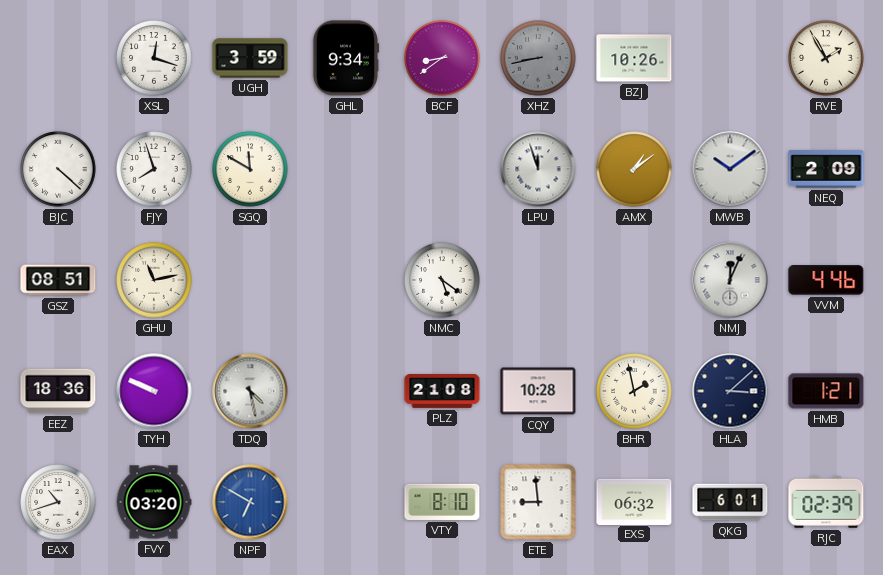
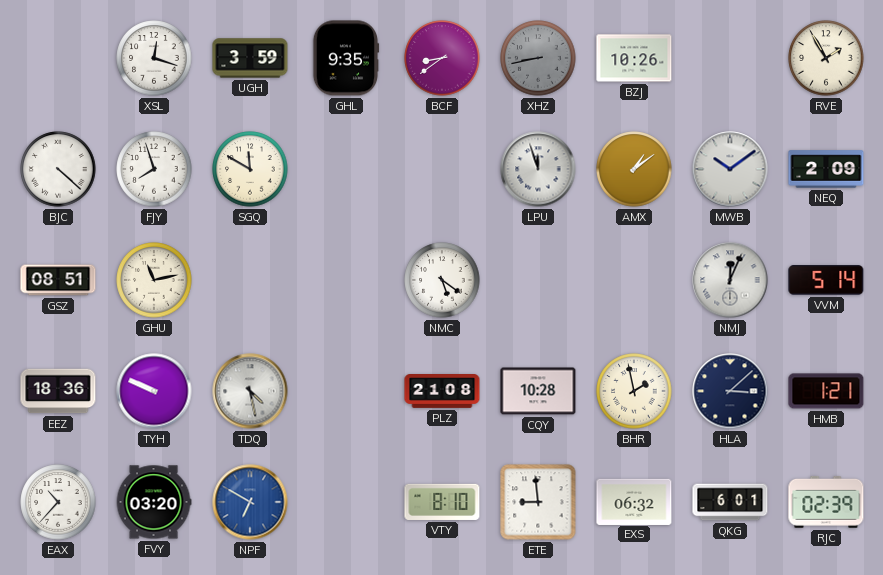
GHL: 9:34 -> 9:35 (346, 58)
VVM: 4:46 -> 5:14 (826, 280)
EAX: 10:42 -> 10:37 (58, 502)
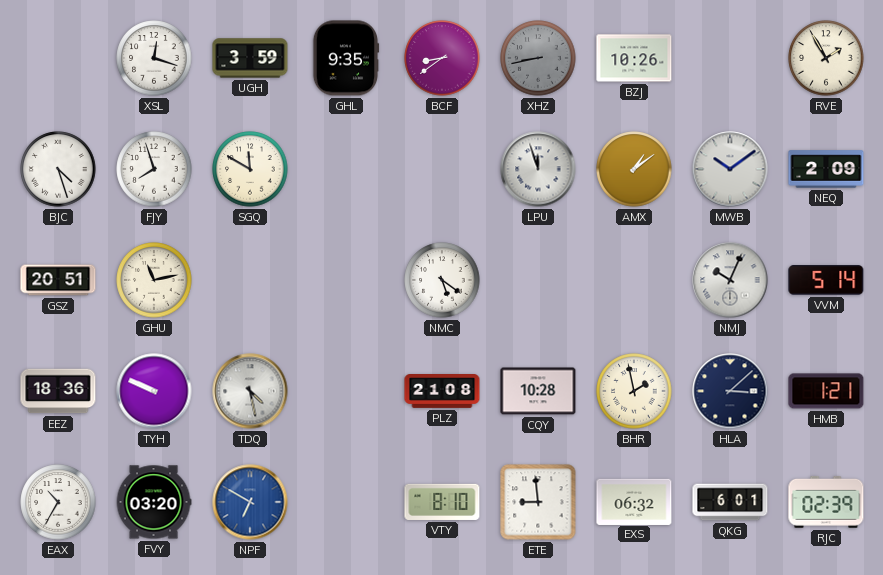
BJC: 4:22 -> 4:27 (58, 169)
GSZ: 08:51 -> 20:51 (58, 280)
NMJ: 12:04 -> 10:04 (730, 280)
EAX: 10:37 -> 10:35 (58, 502)
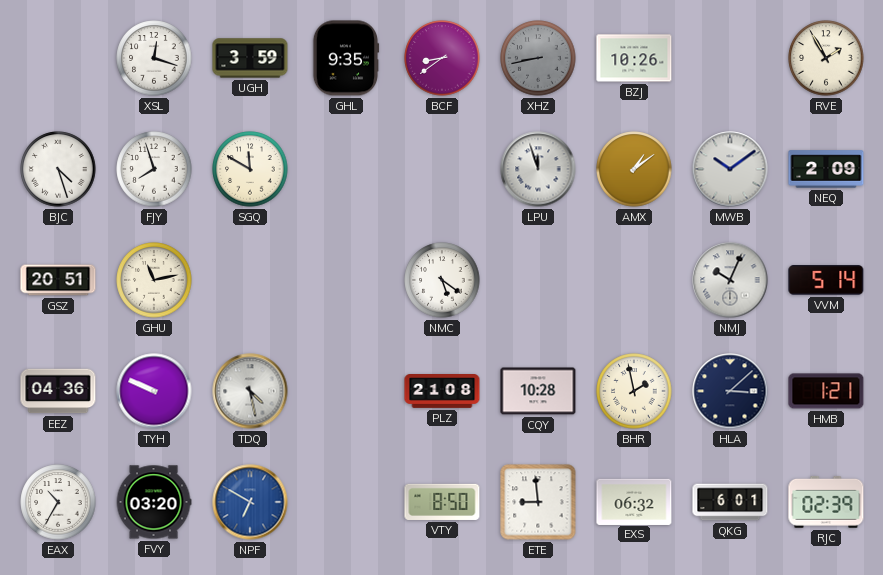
EEZ: 18:36 -> 04:36 (58, 391)
VTY: 8:10 -> 8:50 (442, 502)
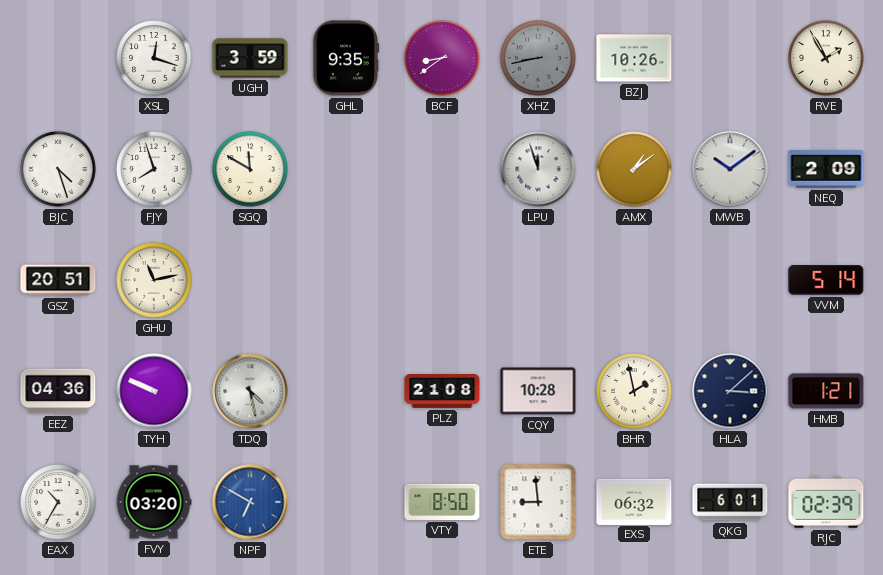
NMC: 5:21 -> none (442, 280)
NMJ: 10:04 -> none (730, 280)
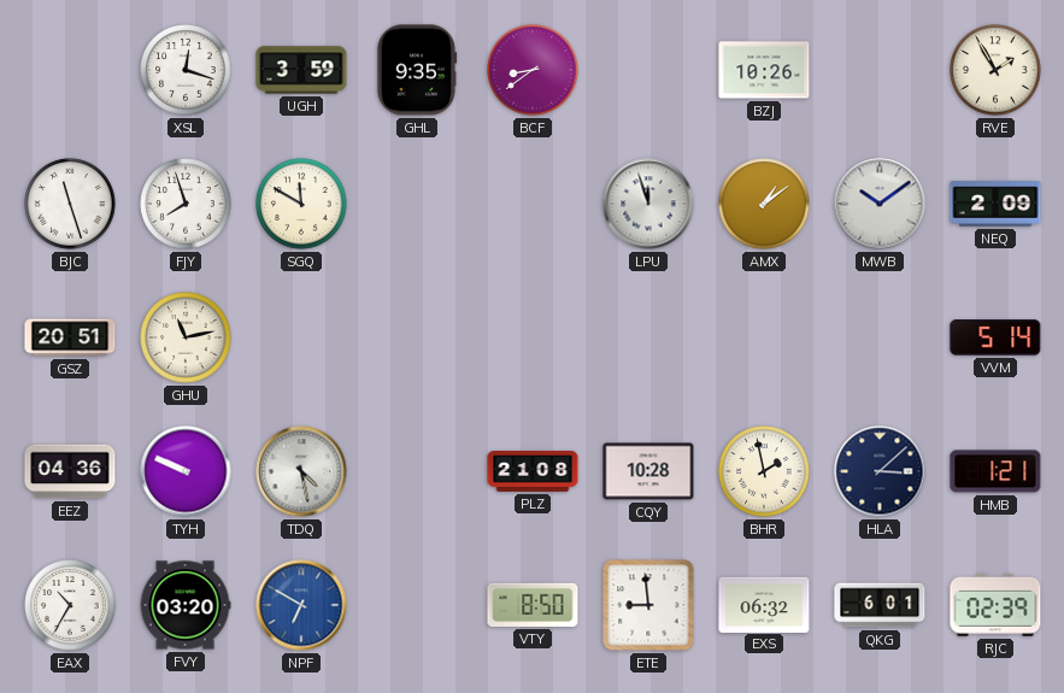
XHZ: 8:43 -> none (538, 58)
BJC: 4:27 -> 11:27 (70, 204)
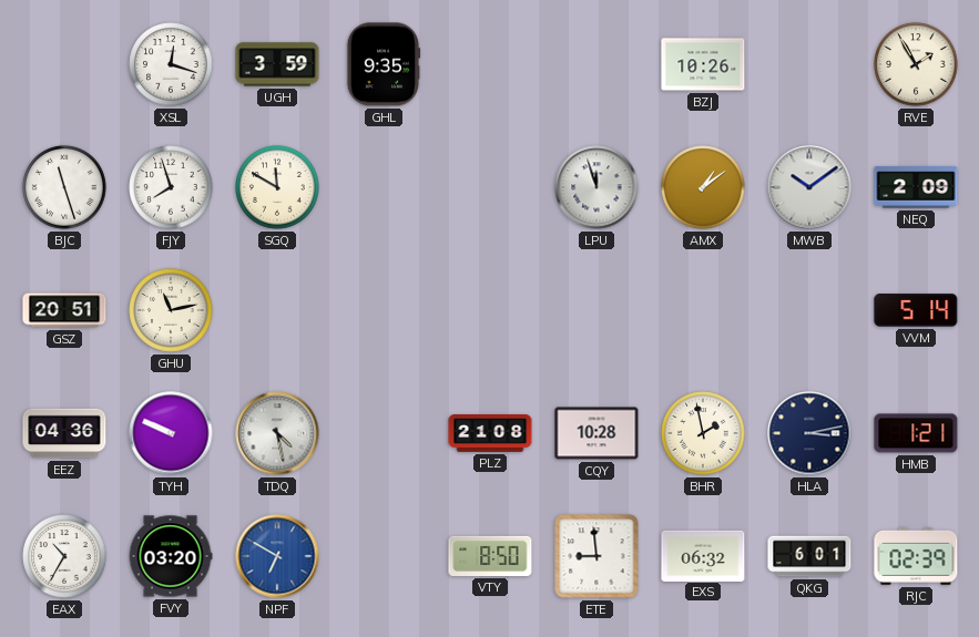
BCF: 8:39 -> none (533, 70)
HLA: 3:08 -> 3:13 (809, 433)
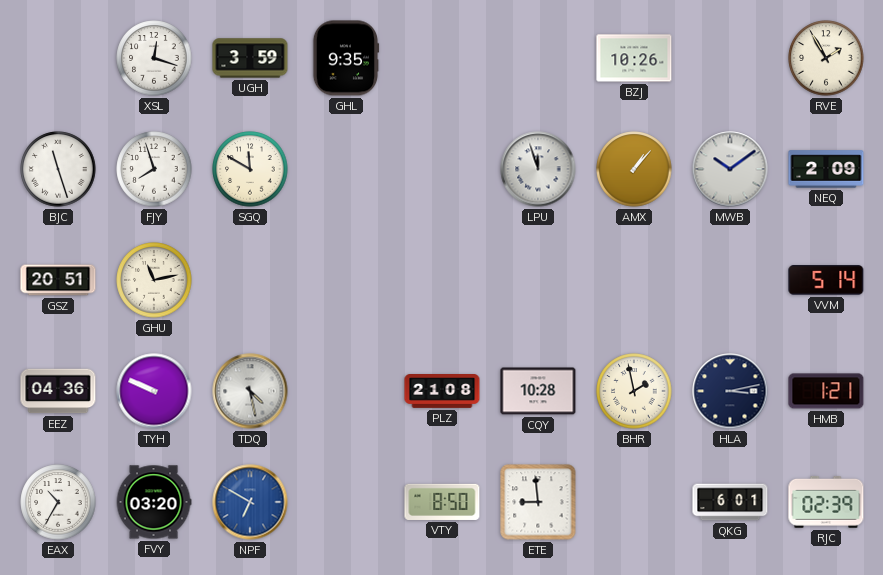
AMX: 1:09 -> 1:07 (634, 169)
EXS: 06:32 -> none (703, 555)
